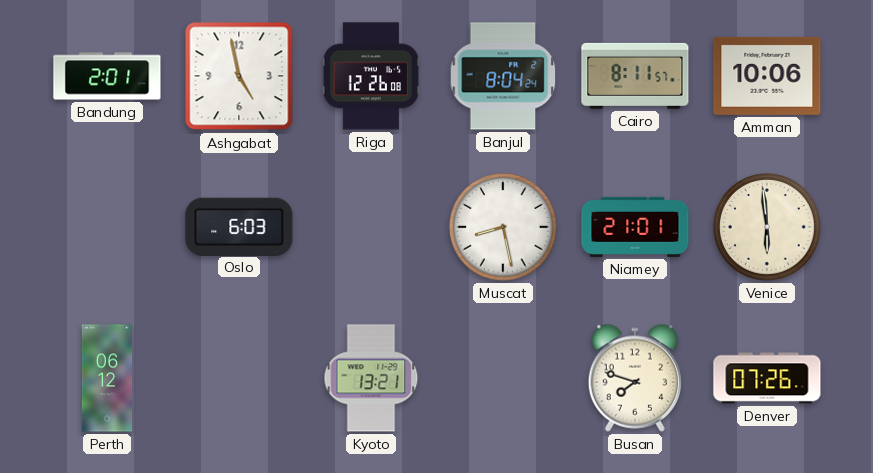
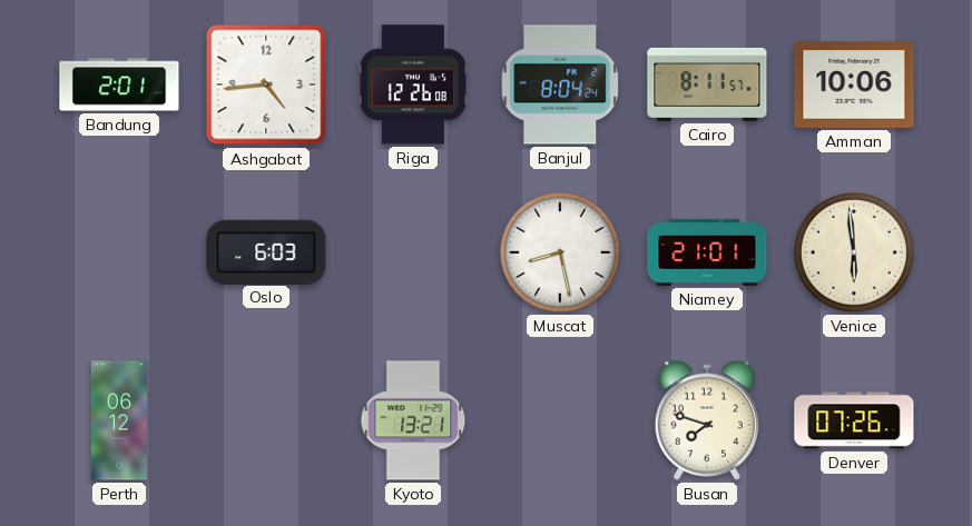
Ashgabat: 4:58 -> 4:44 (266, 85)
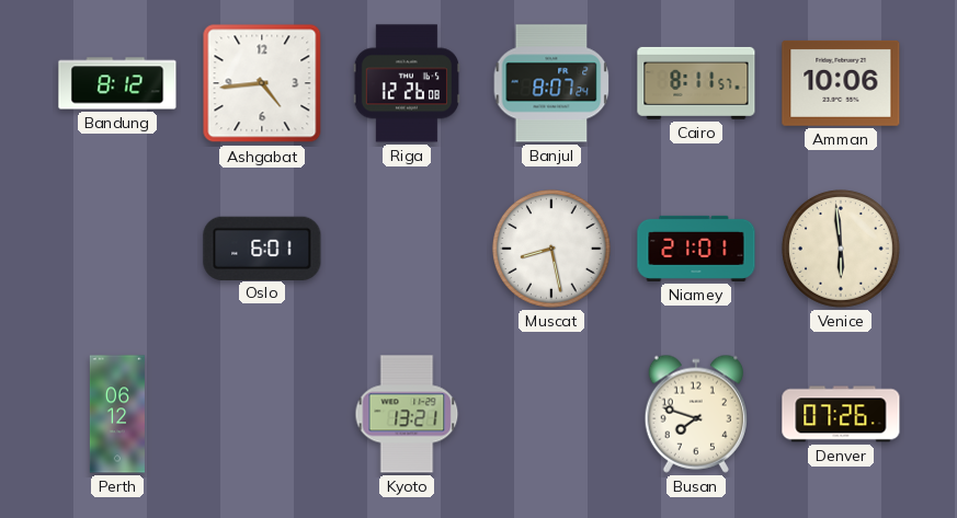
Bandung: 2:01 -> 8:12 (117, 83)
Banjul: 8:04 -> 8:07 (551, 83)
Oslo: 6:03 -> 6:01 (262, 248)
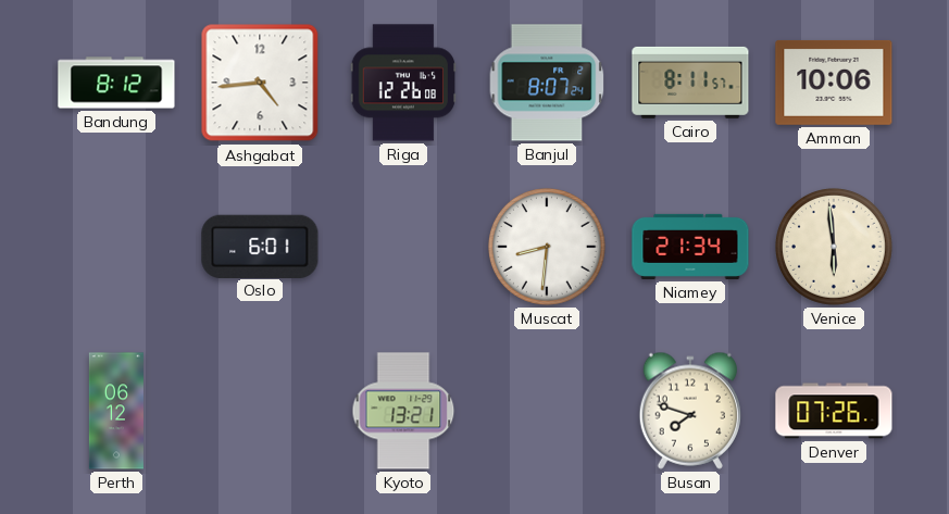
Muscat: 8:28 -> 8:31 (547, 247)
Niamey: 21:01 -> 21:34 (690, 247)
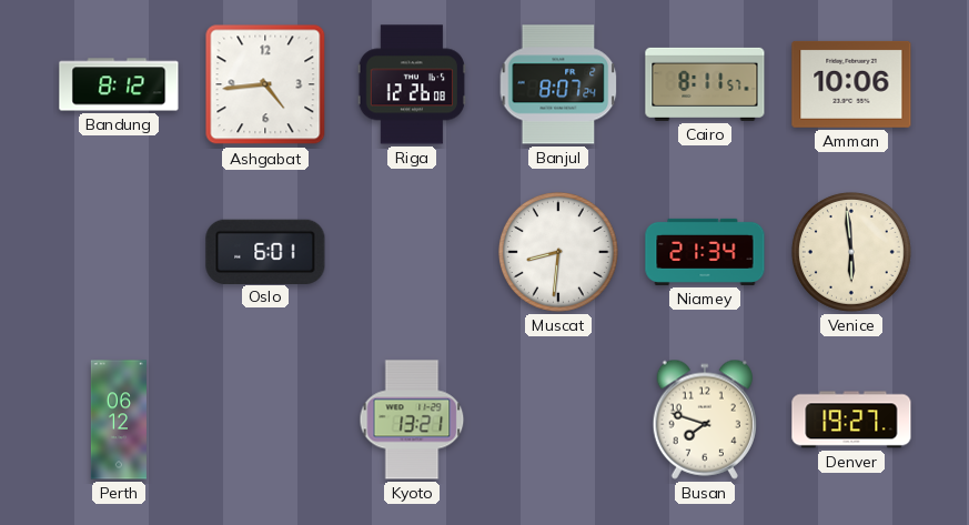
Denver: 07:26 -> 19:27 (851, 420)
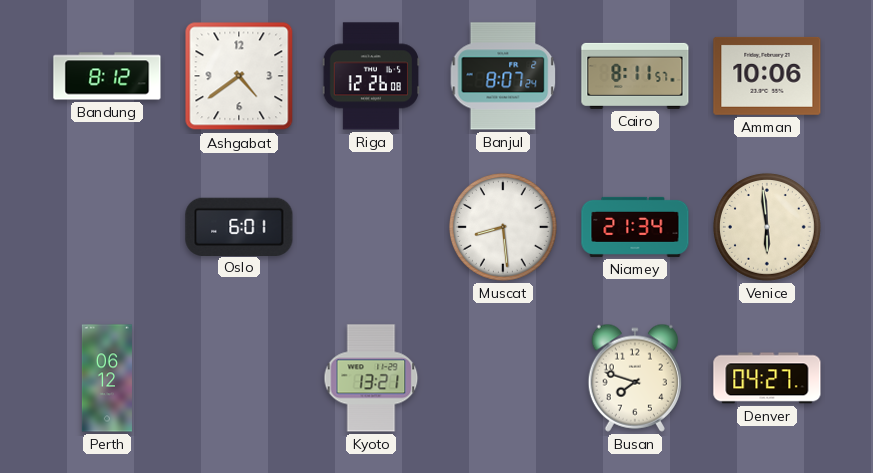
Ashgabat: 4:44 -> 4:39 (239, 76)
Muscat: 8:31 -> 8:29 (503, 227)
Denver: 19:27 -> 04:27 (767, 378)
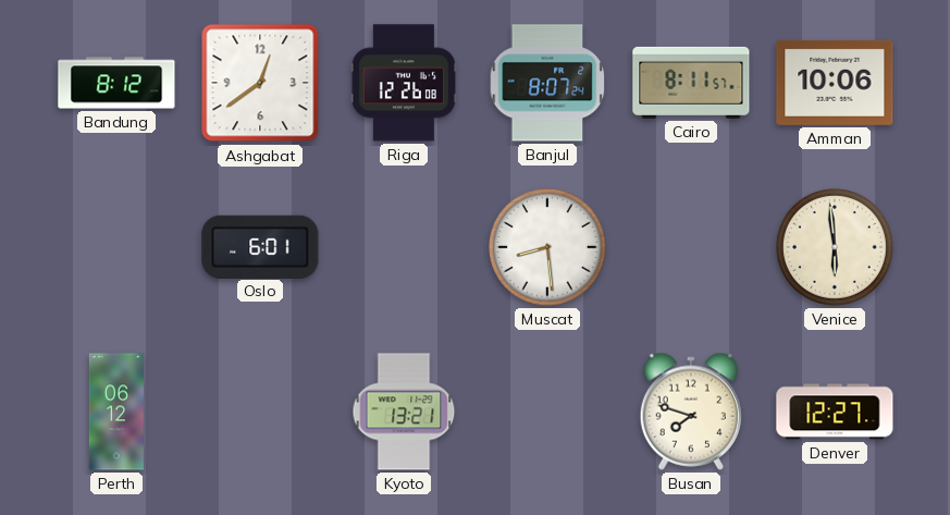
Ashgabat: 4:39 -> 12:39 (260, 83)
Niamey: 21:34 -> none (635, 227)
Denver: 04:27 -> 12:27 (835, 412)
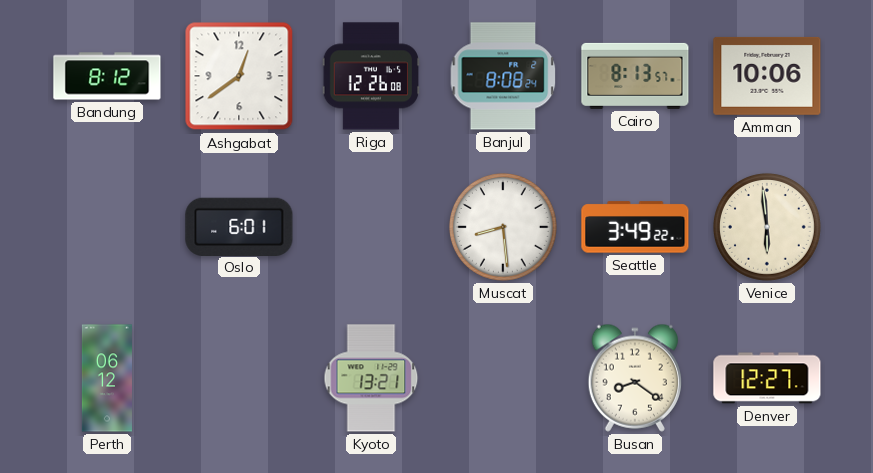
Banjul: 8:07 -> 8:08 (503, 76)
Cairo: 8:11 -> 8:13 (635, 76)
Seattle: none -> 3:49 (635, 227)
Busan: 7:48 -> 8:21 (635, 378)
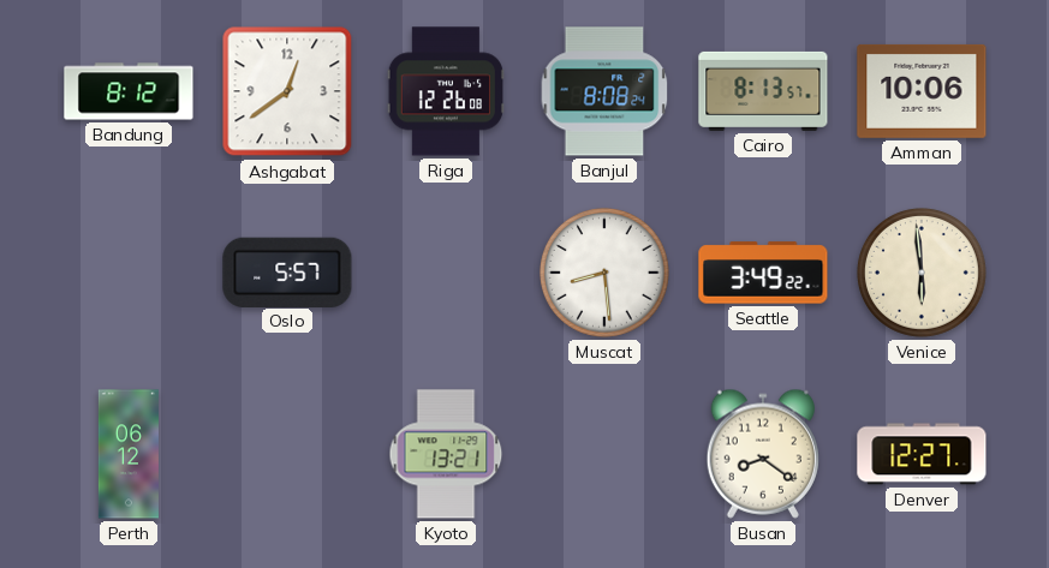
Oslo: 6:01 -> 5:57 (287, 271)
